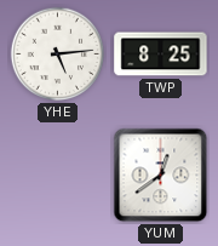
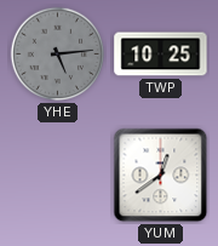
YHE dial: white -> grey (58, 55)
TWP: 8:25 -> 10:25 (161, 55)
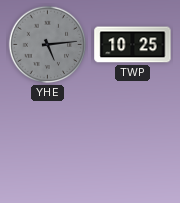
YUM: 12:39 -> none (161, 176)
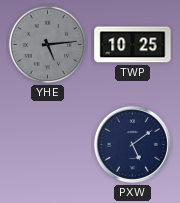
PXW: none -> 5:09 (132, 144)
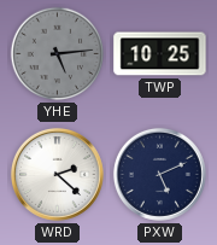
WRD: none -> 2:22 (57, 174)
PXW: 5:09 -> 5:11 (159, 174)
